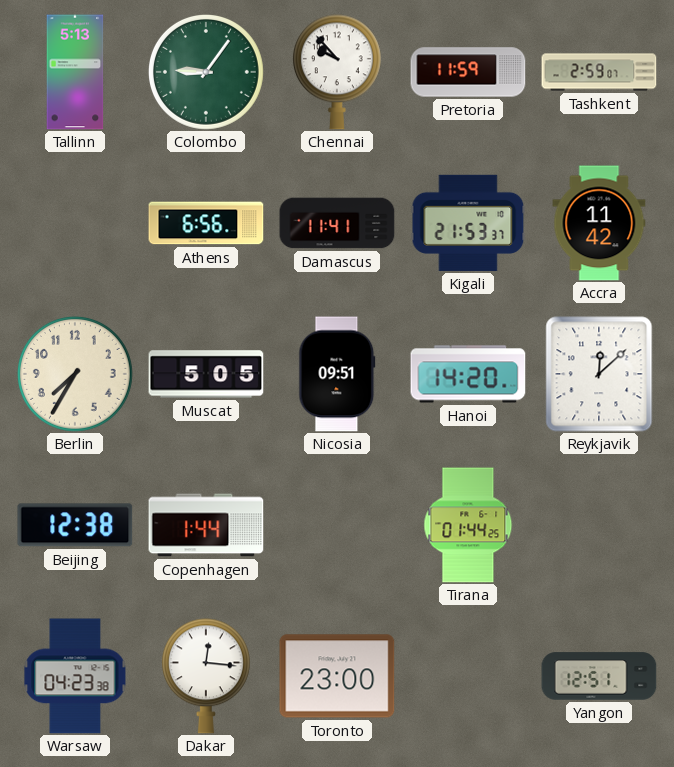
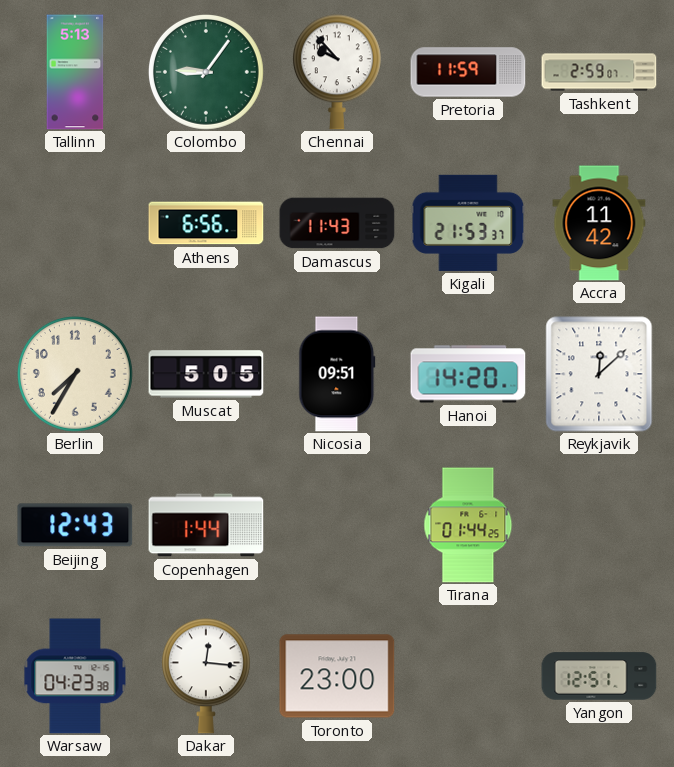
Damascus: 11:41 -> 11:43 (337, 223)
Beijing: 12:38 -> 12:43 (75, 525)
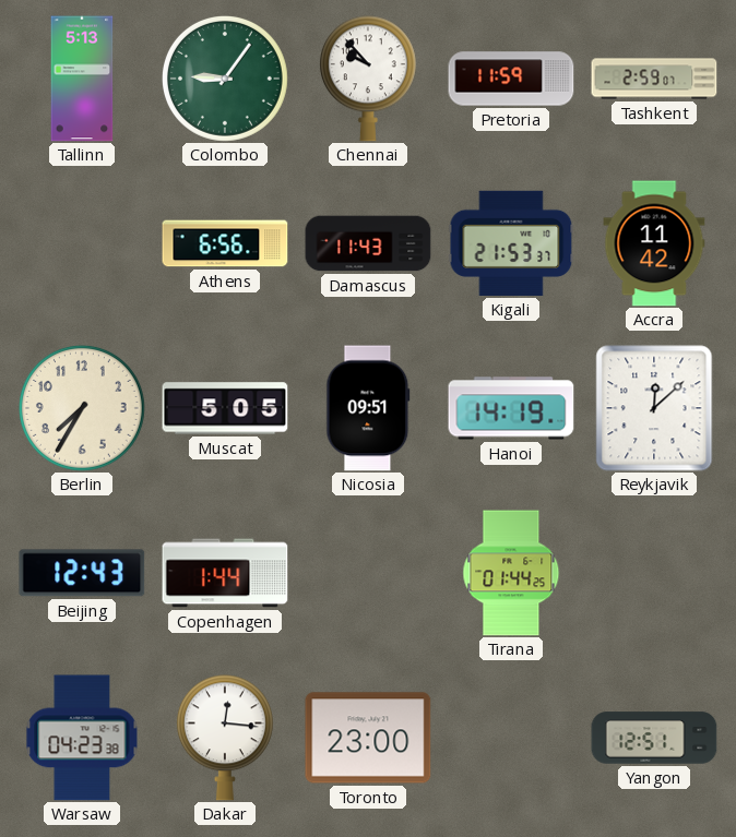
Hanoi: 14:20 -> 14:19 (511, 408)
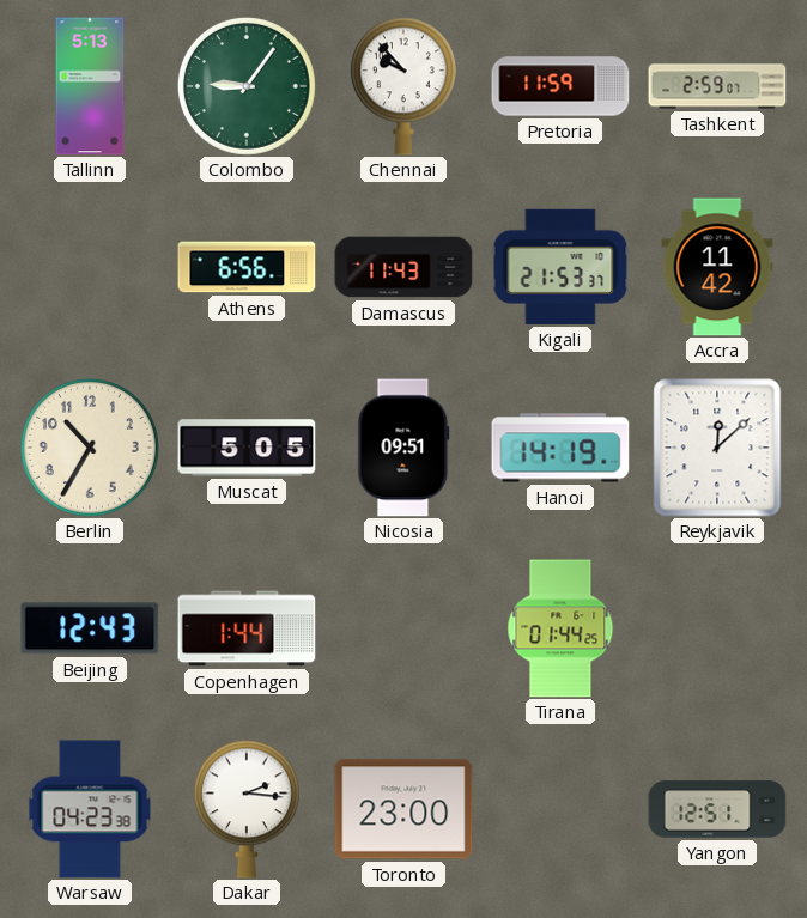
Berlin: 7:35 -> 10:35 (90, 448)
Dakar: 12:16 -> 2:16 (247, 809)
